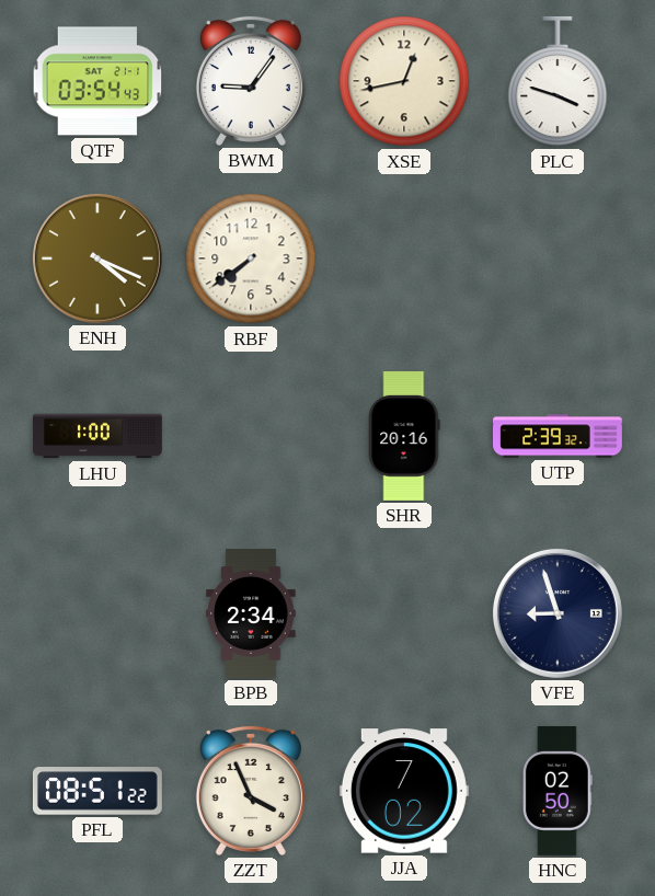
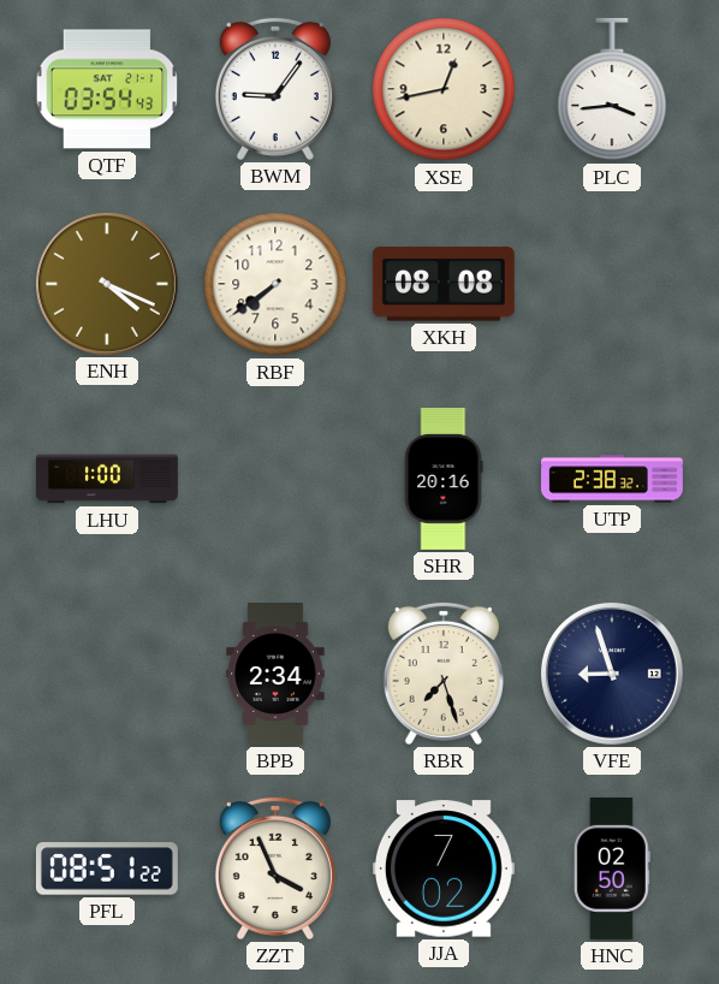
PLC: 3:48 -> 3:44 (612, 89)
XKH: none -> 08:08 (444, 284)
UTP: 2:39 -> 2:38 (613, 479)
RBR: none -> 7:27 (444, 674)
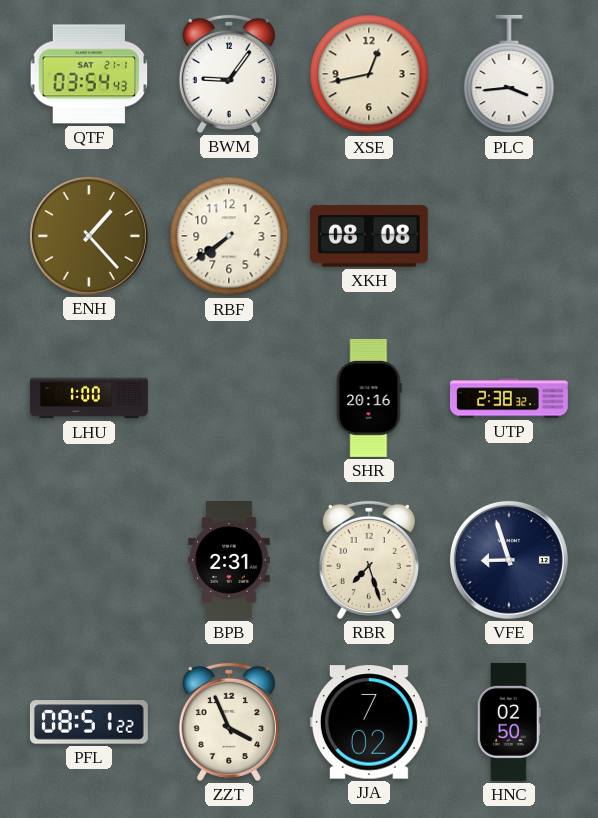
ENH: 4:19 -> 1:23 (89, 236)
BPB: 2:34 -> 2:31 (229, 560)
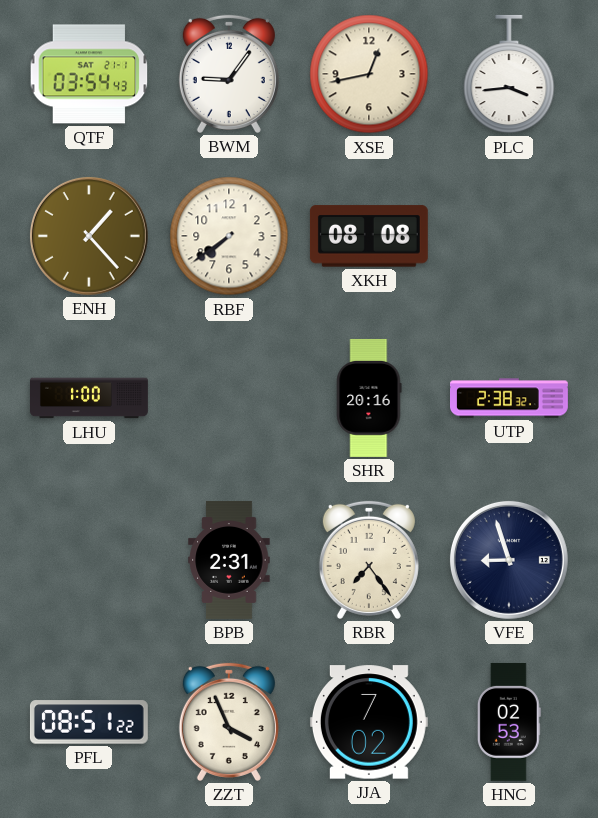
RBR: 7:27 -> 7:24 (369, 560)
HNC: 02:50 -> 02:53 (509, 722)
